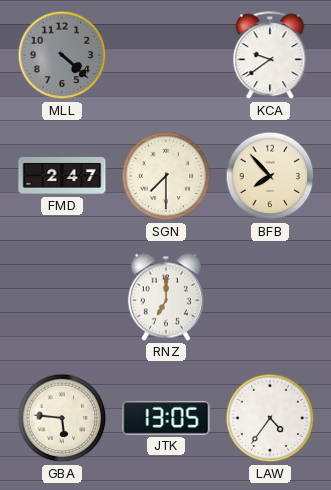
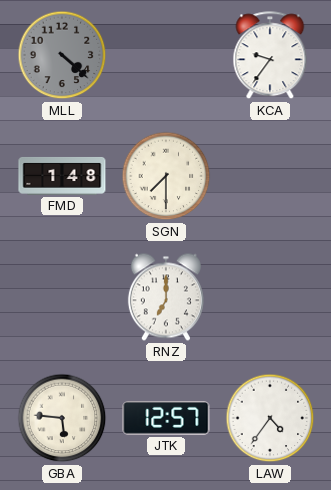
KCA: 9:39 -> 9:36 (270, 56)
FMD: 2:47 -> 1:48 (62, 176)
BFB: 7:53 -> none (270, 176)
JTK: 13:05 -> 12:57 (166, 418)
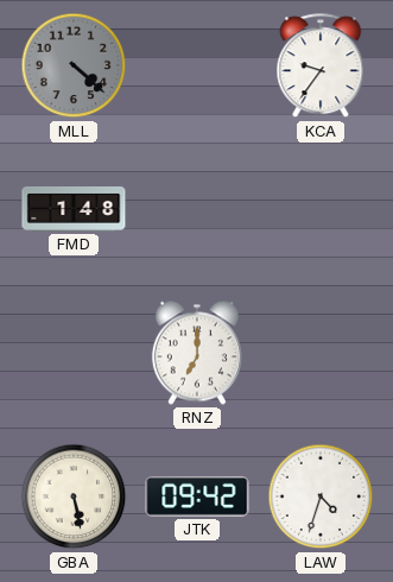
SGN: 7:30 -> none (166, 176)
GBA: 5:46 -> 5:28 (74, 496)
JTK: 12:57 -> 09:42 (197, 496)
LAW: 4:36 -> 4:33 (321, 496)
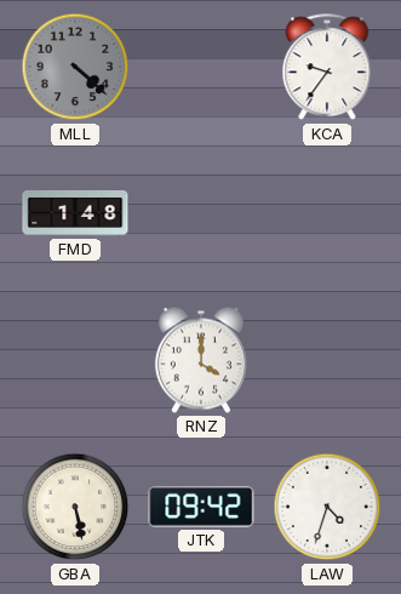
RNZ: 7:00 -> 4:00 (201, 360)
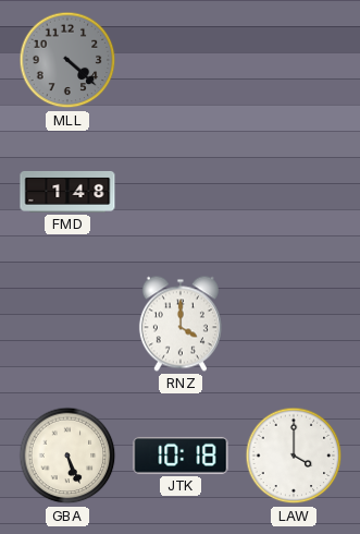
KCA: 9:36 -> none (327, 68)
GBA: 5:28 -> 5:26 (67, 456)
JTK: 09:42 -> 10:18 (181, 456)
LAW: 4:33 -> 4:00 (294, 456)
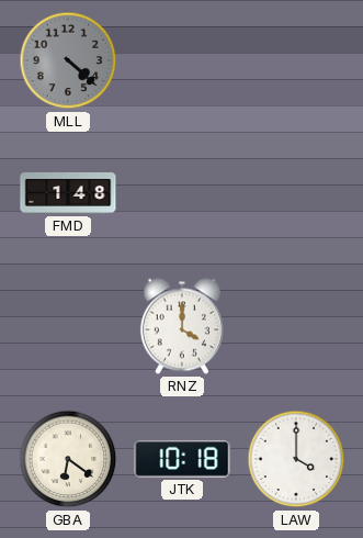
GBA: 5:26 -> 6:21 (68, 459)
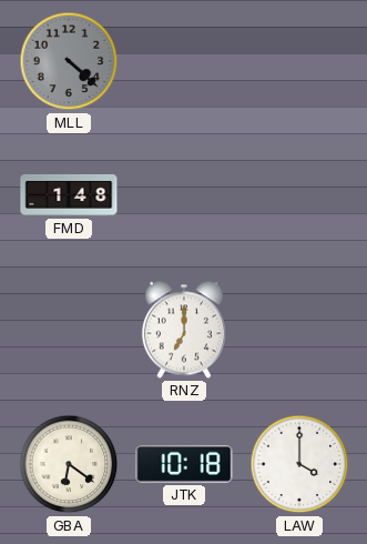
RNZ: 4:00 -> 7:00 (184, 330)
